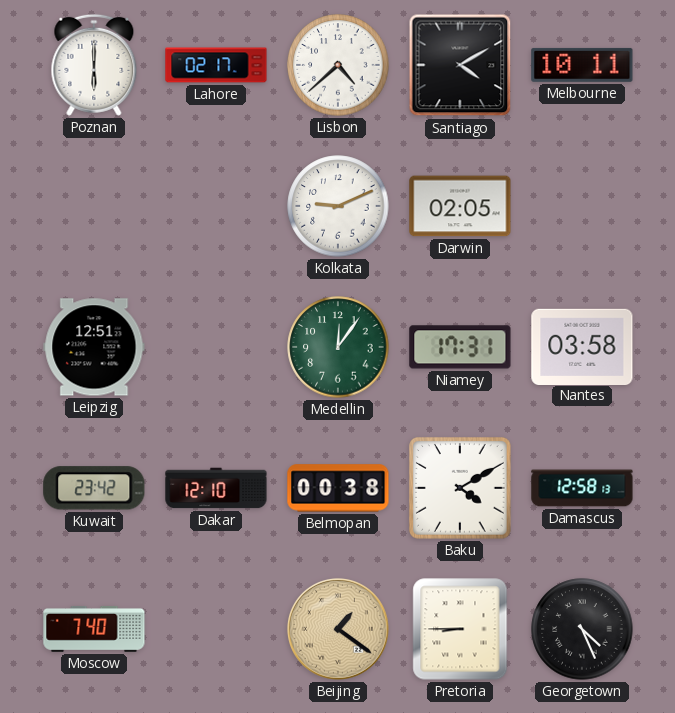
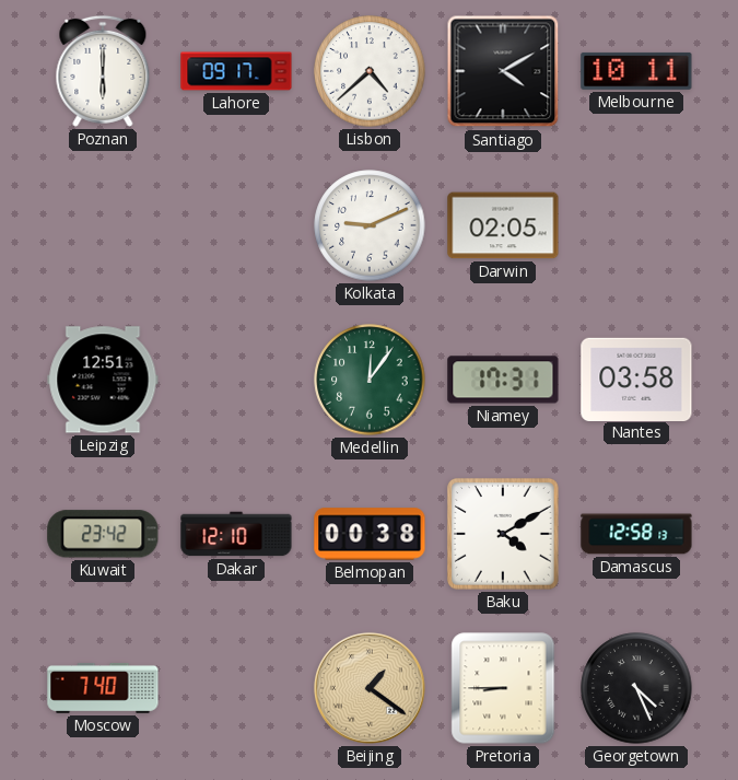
Lahore: 02:17 -> 09:17 (236, 71)
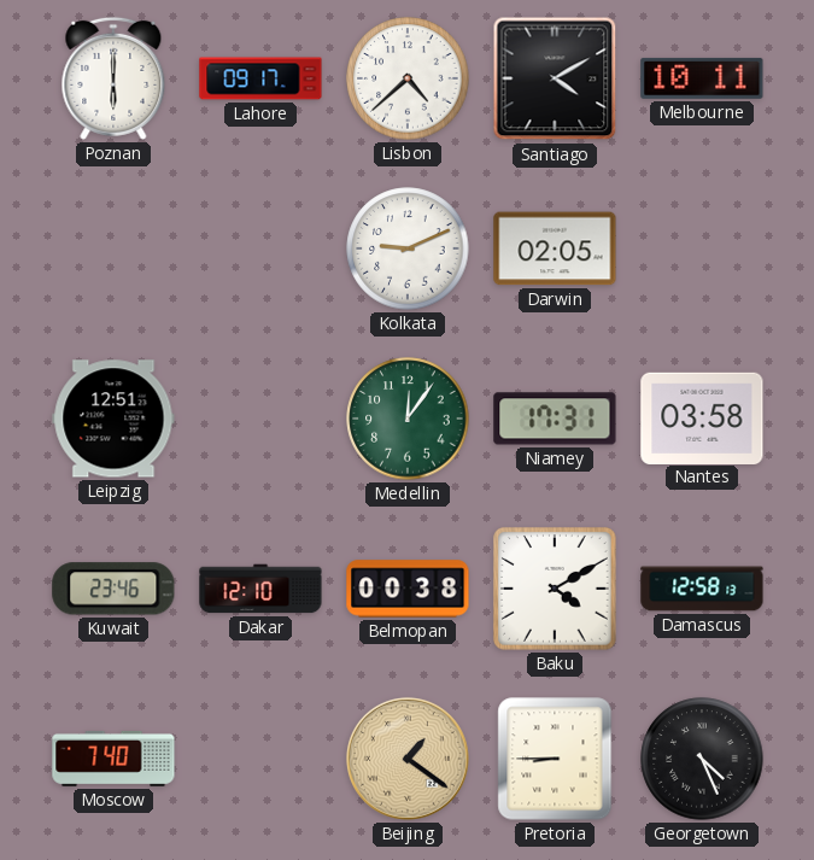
Kuwait: 23:42 -> 23:46 (113, 589)
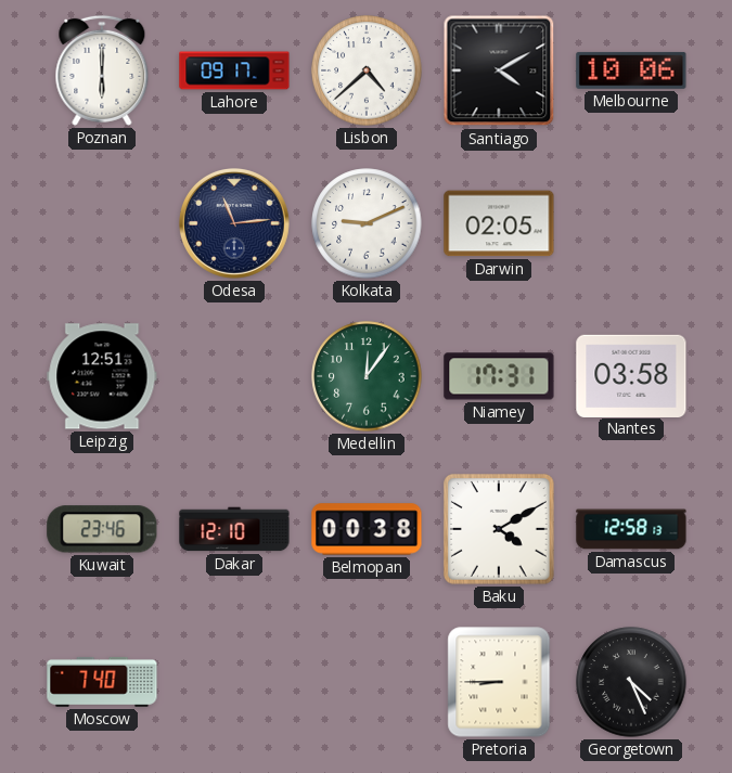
Melbourne: 10:11 -> 10:06 (631, 70)
Odesa: none -> 11:14 (234, 223)
Beijing: 1:21 -> none (408, 759)
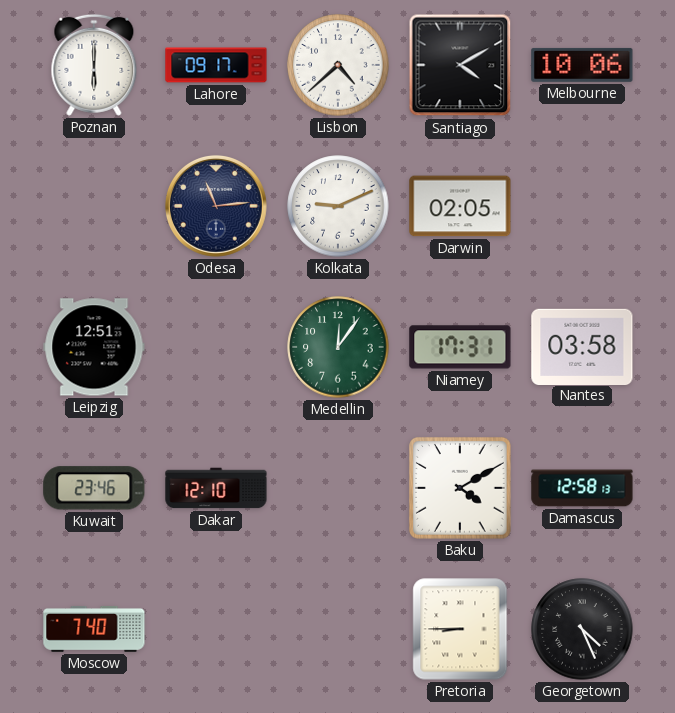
Belmopan: 00:38 -> none (367, 529)
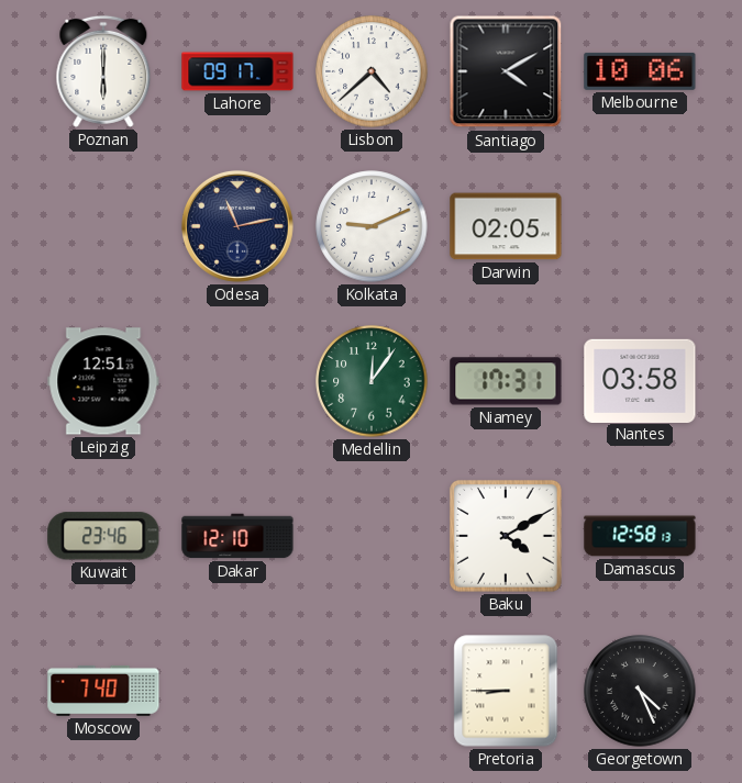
Odesa: 11:14 -> 11:13 (237, 226)
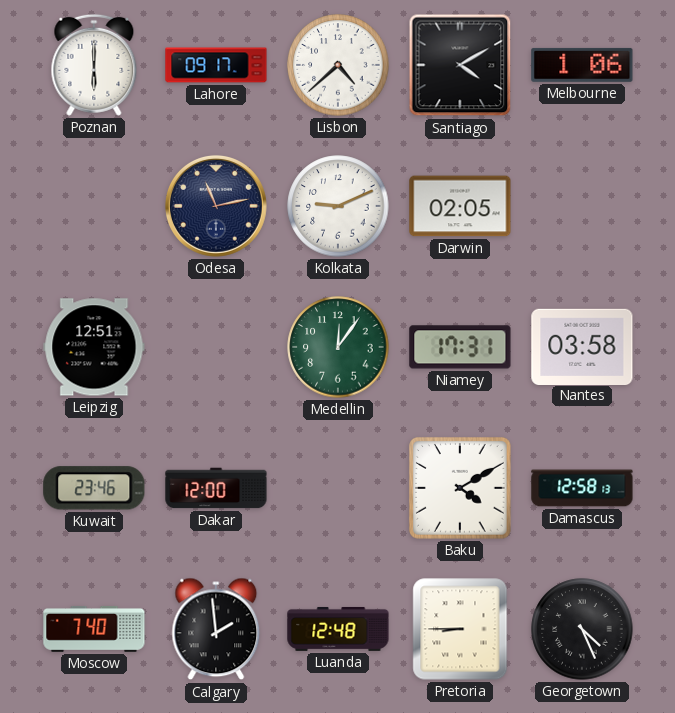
Melbourne: 10:06 -> 1:06 (582, 65)
Dakar: 12:10 -> 12:00 (216, 488)
Calgary: none -> 1:59 (216, 629)
Luanda: none -> 12:48 (338, 629)
